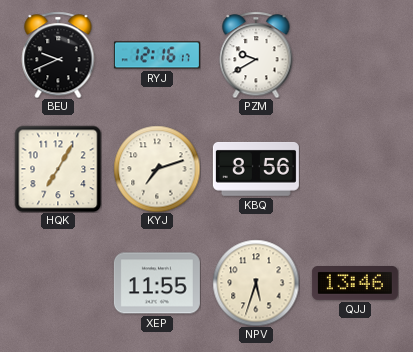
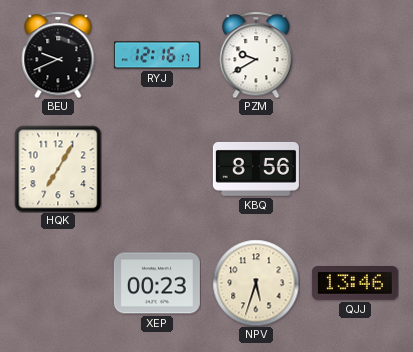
KYJ: 7:12 -> none (157, 169)
XEP: 11:55 -> 00:23 (157, 283)
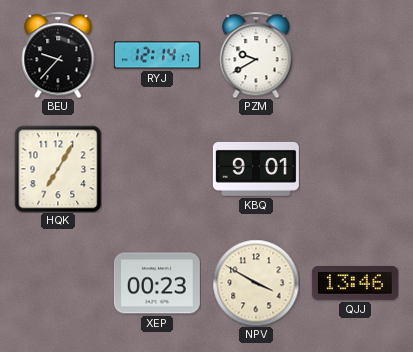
BEU: 9:41 -> 9:37 (58, 55)
RYJ: 12:16 -> 12:14 (157, 55)
KBQ: 8:56 -> 9:01 (256, 169)
NPV: 5:33 -> 3:50 (256, 283)
